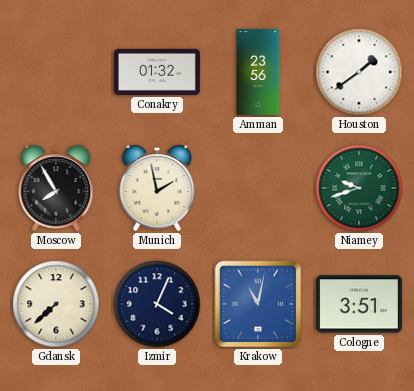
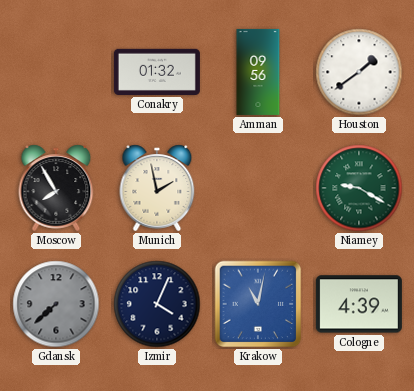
Amman: 23:56 -> 09:56 (258, 72)
Niamey: 9:42 -> 9:20 (359, 188)
Gdansk dial: cream -> grey (56, 304)
Cologne: 3:51 -> 4:39 (359, 304)
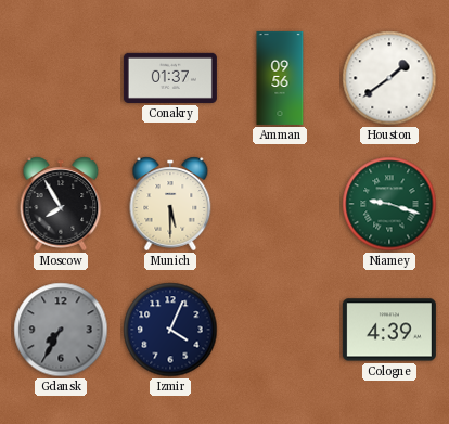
Conakry: 01:32 -> 01:37 (170, 78)
Munich: 1:58 -> 5:30 (170, 204)
Niamey: 9:20 -> 9:18 (389, 204)
Gdansk: 7:38 -> 7:35 (61, 330)
Krakow: 11:02 -> none (258, 304)
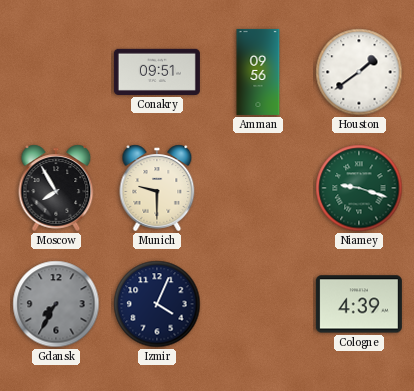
Conakry: 01:37 -> 09:51 (157, 72)
Munich: 5:30 -> 9:30 (157, 188)
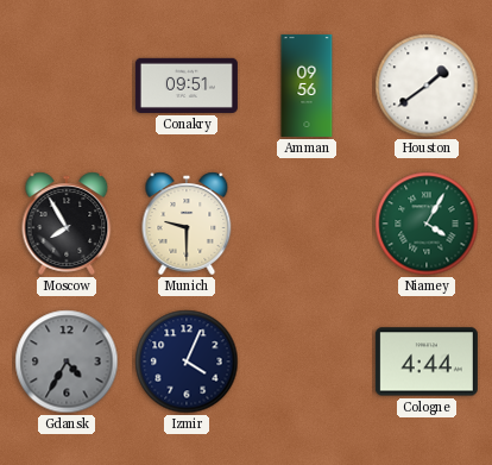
Niamey: 9:18 -> 4:05 (427, 224)
Gdansk: 7:35 -> 4:35 (67, 362)
Cologne: 4:39 -> 4:44 (427, 362)
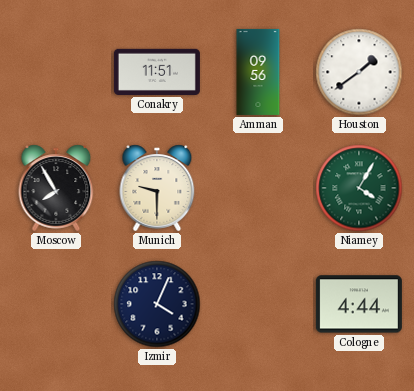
Conakry: 09:51 -> 11:51 (157, 72)
Gdansk: 4:35 -> none (67, 362)
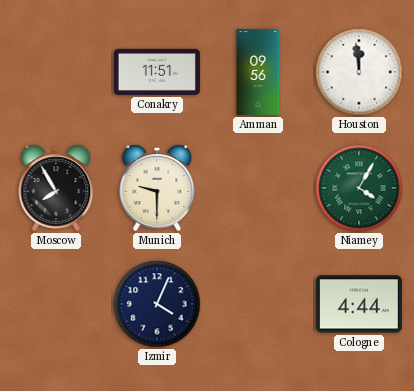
Houston: 1:39 -> 11:59 (359, 72)
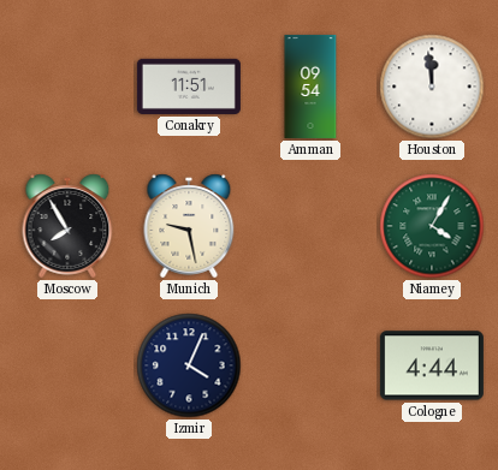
Amman: 09:56 -> 09:54 (310, 87)
Munich: 9:30 -> 9:28 (189, 226)
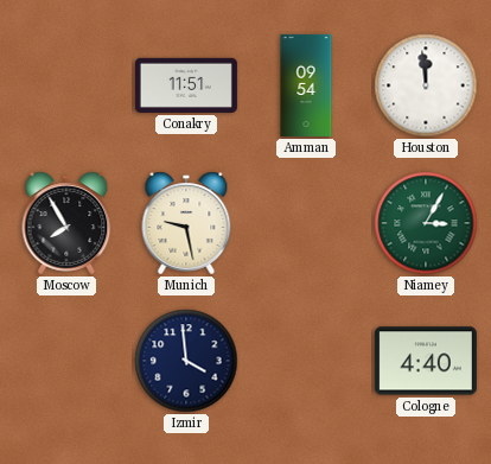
Niamey: 4:05 -> 3:05 (426, 223)
Izmir: 4:04 -> 3:59 (186, 361)
Cologne: 4:44 -> 4:40 (426, 361)
